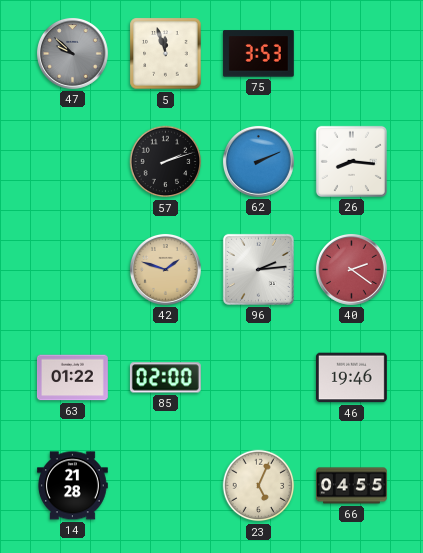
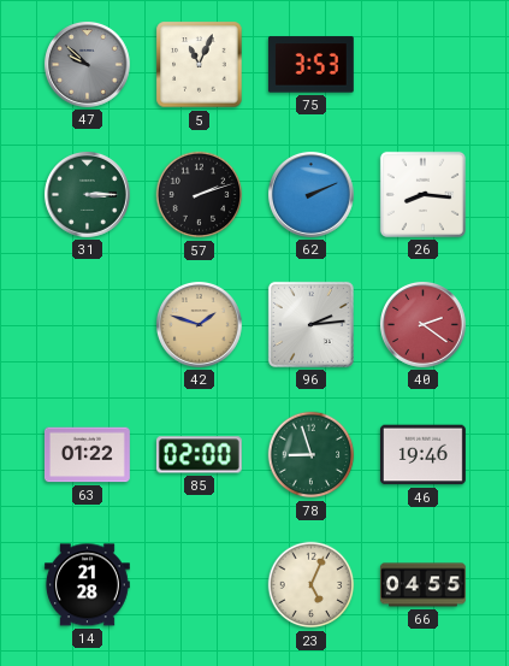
5: 11:57 -> 11:04 (200, 65)
31: none -> 3:15 (87, 194)
78: none -> 8:57 (312, 455)
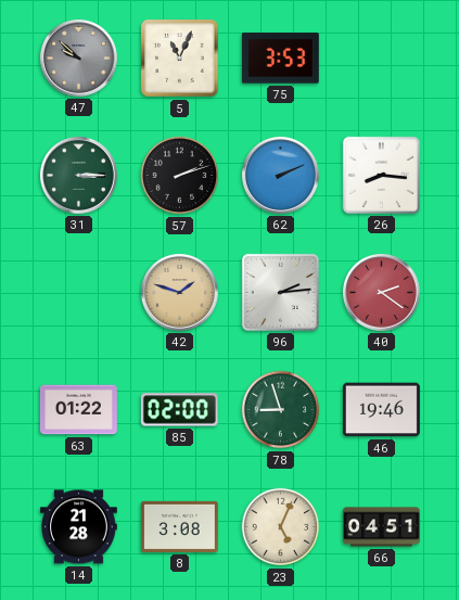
8: none -> 3:08 (179, 526)
66: 04:55 -> 04:51 (381, 527)
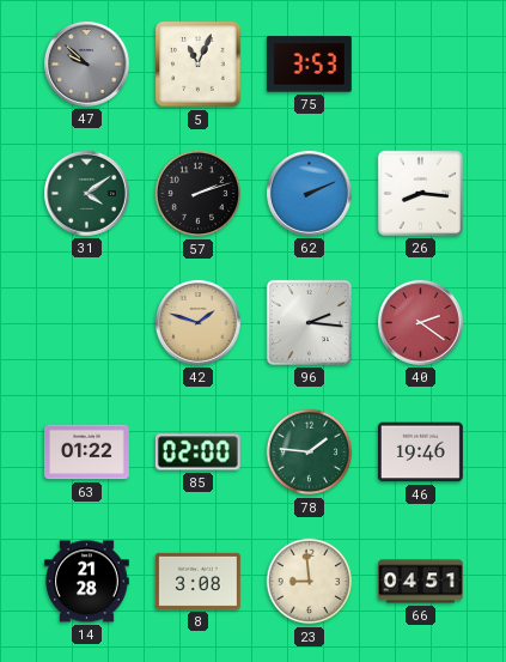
31: 3:15 -> 4:09 (86, 193)
96: 2:14 -> 2:16 (309, 322)
78: 8:57 -> 1:46 (310, 453)
23: 5:04 -> 8:59 (310, 582)
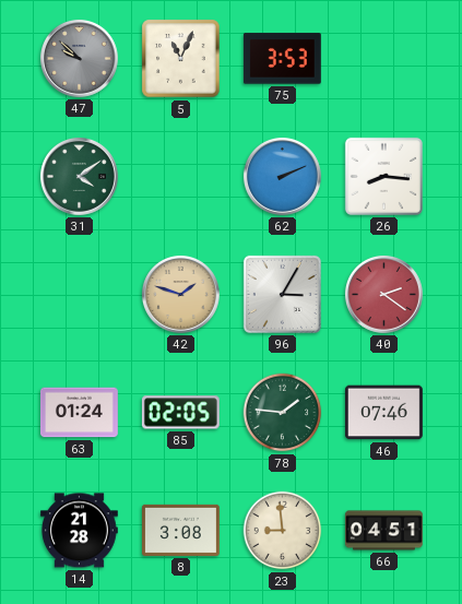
57: 2:12 -> none (199, 194)
96: 2:16 -> 3:05 (282, 294)
63: 01:22 -> 01:24 (79, 413)
85: 02:00 -> 02:05 (180, 413)
46: 19:46 -> 07:46 (383, 413)
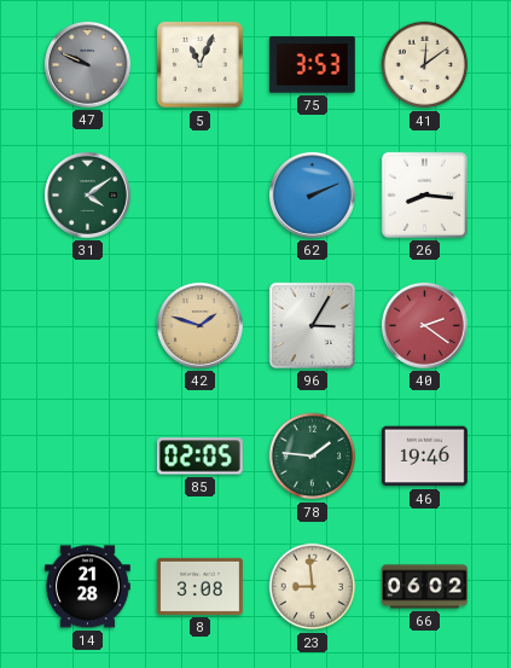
47: 9:52 -> 9:49 (87, 64)
41: none -> 12:09 (425, 65)
63: 01:24 -> none (79, 413)
46: 07:46 -> 19:46 (424, 457)
66: 04:51 -> 06:02 (424, 587)
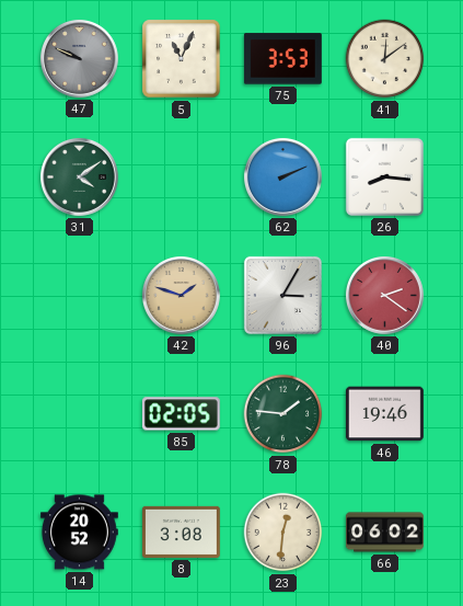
14: 21:28 -> 20:52 (79, 533)
23: 8:59 -> 12:31 (283, 533)
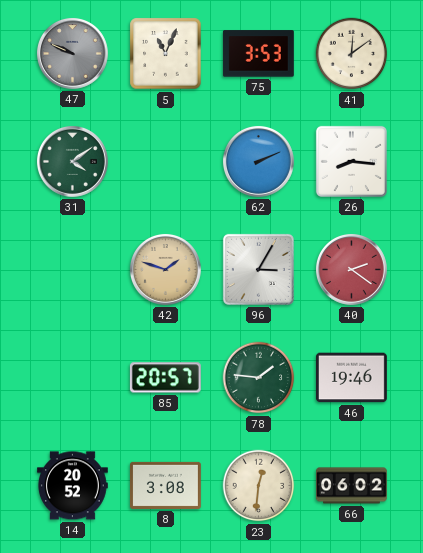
85: 02:05 -> 20:57 (165, 378)
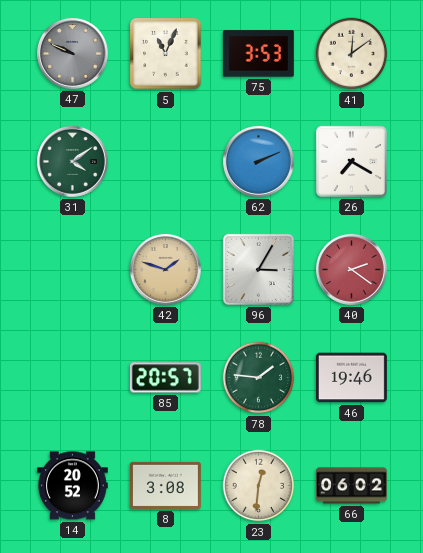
26: 8:16 -> 7:20 (351, 161)
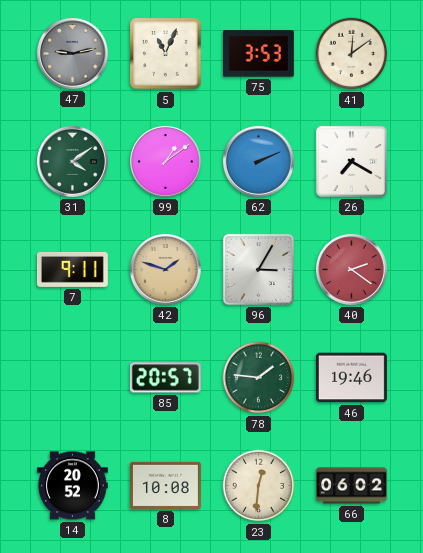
47: 9:49 -> 9:13 (72, 53)
99: none -> 1:09 (165, 161)
7: none -> 9:11 (72, 269)
8: 3:08 -> 10:08 (165, 485)
